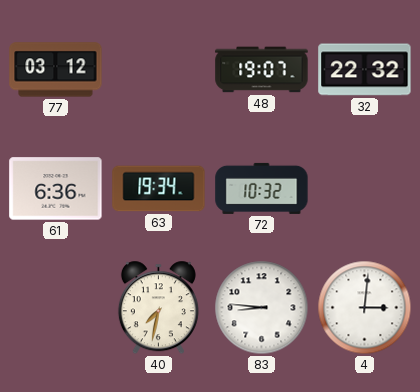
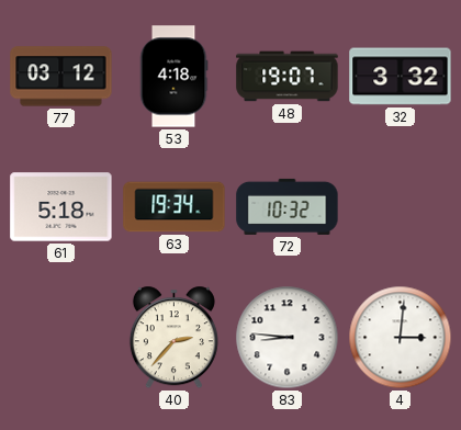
53: none -> 4:18 (173, 77)
32: 22:32 -> 3:32 (401, 77)
61: 6:36 -> 5:18 (61, 207)
40: 7:32 -> 2:37 (173, 338)
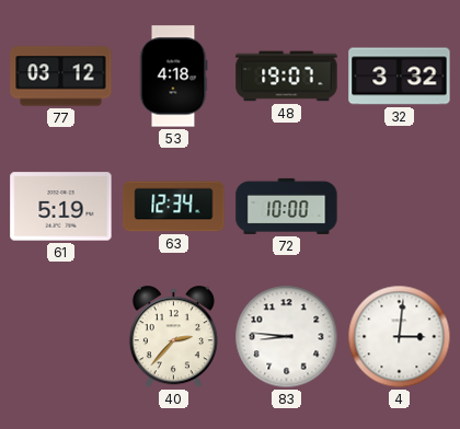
61: 5:18 -> 5:19 (61, 207)
63: 19:34 -> 12:34 (174, 207)
72: 10:32 -> 10:00 (287, 206)
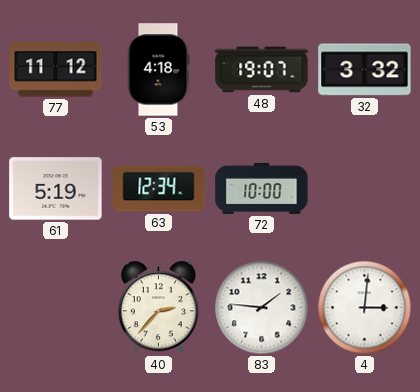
77: 03:12 -> 11:12 (56, 70)
83: 8:46 -> 1:46 (262, 308)
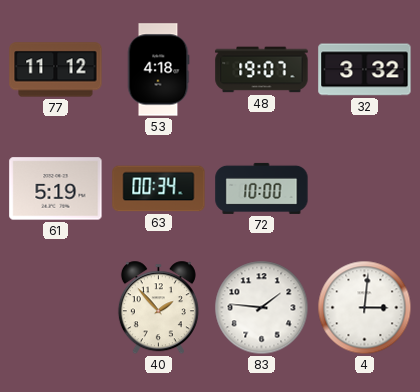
63: 12:34 -> 00:34 (159, 189)
40: 2:37 -> 1:53 (158, 308)
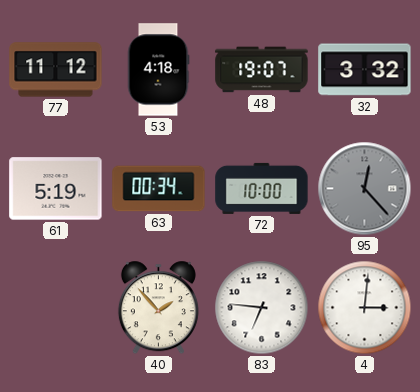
95: none -> 12:23 (365, 189)
83: 1:46 -> 6:46 (262, 308)
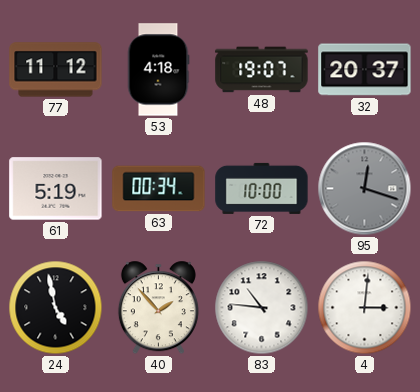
32: 3:32 -> 20:37 (365, 70)
95: 12:23 -> 12:18 (365, 189)
24: none -> 4:58 (56, 308)
83: 6:46 -> 10:46 (262, 308)
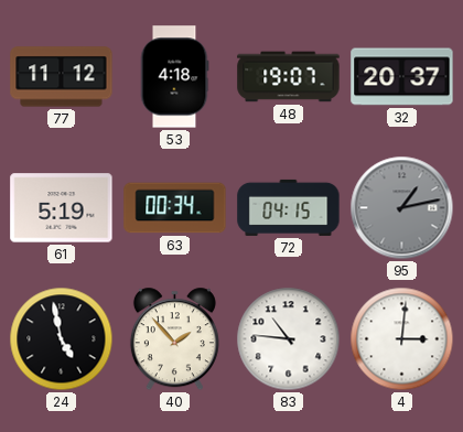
72: 10:00 -> 04:15 (289, 207)
95: 12:18 -> 1:13 (402, 208)
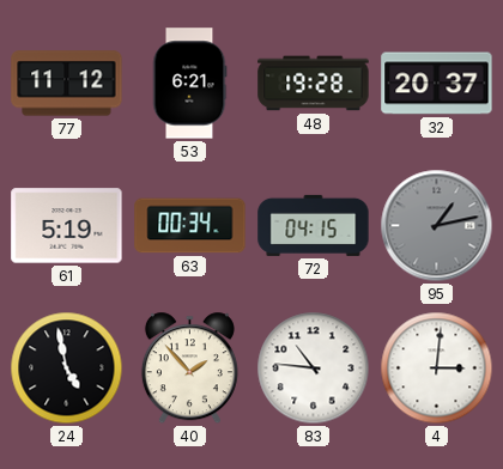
53: 4:18 -> 6:21 (189, 84)
48: 19:07 -> 19:28 (314, 84)
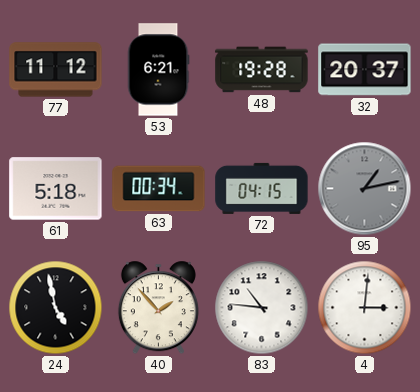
61: 5:19 -> 5:18 (56, 189)
